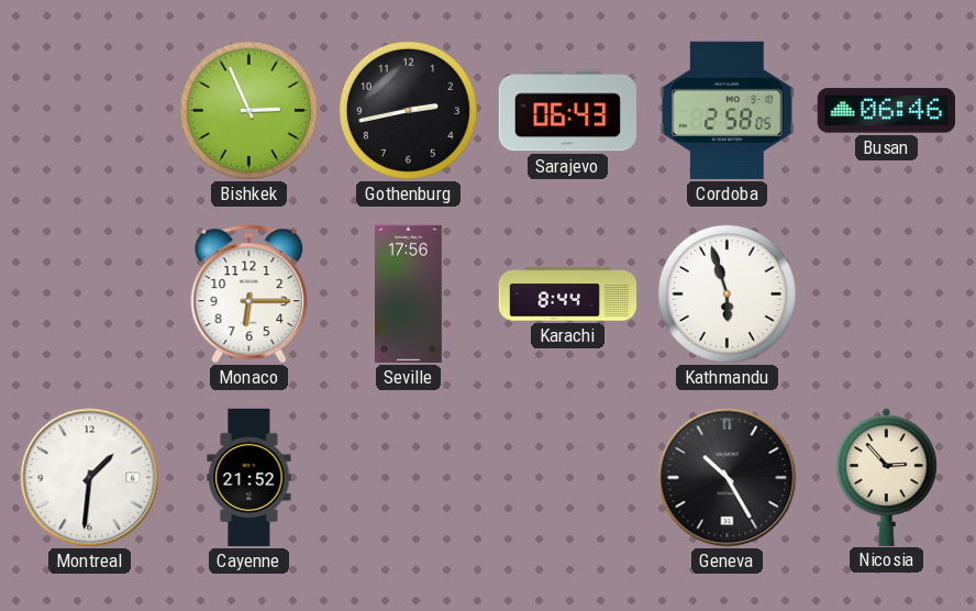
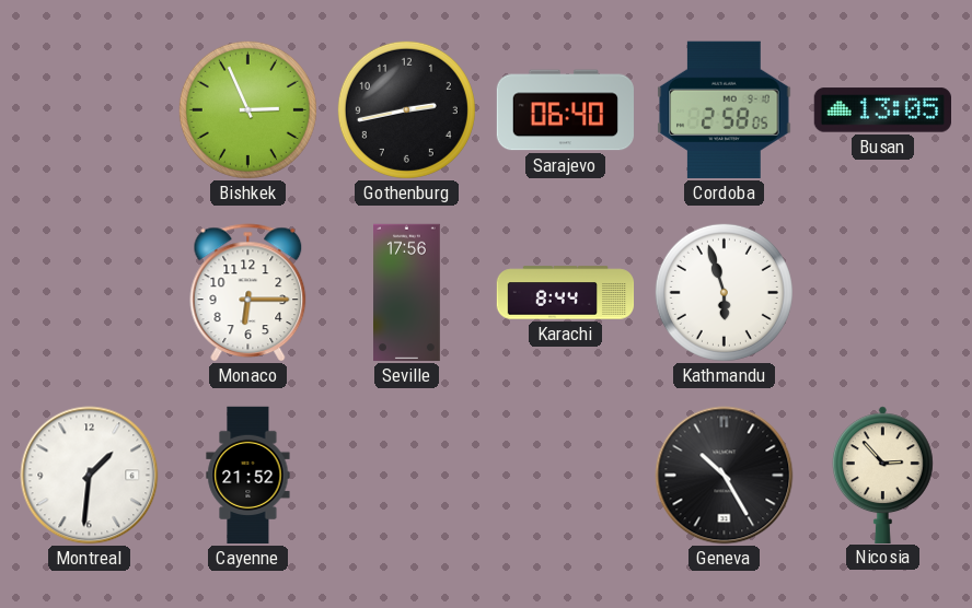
Sarajevo: 06:43 -> 06:40 (566, 110)
Busan: 06:46 -> 13:05 (882, 110)
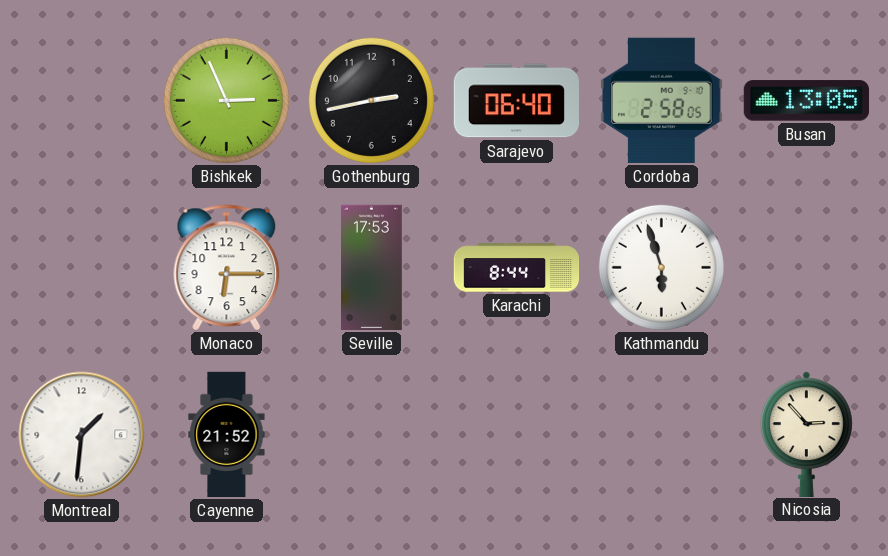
Seville: 17:56 -> 17:53 (372, 268)
Geneva: 10:25 -> none (725, 476)
